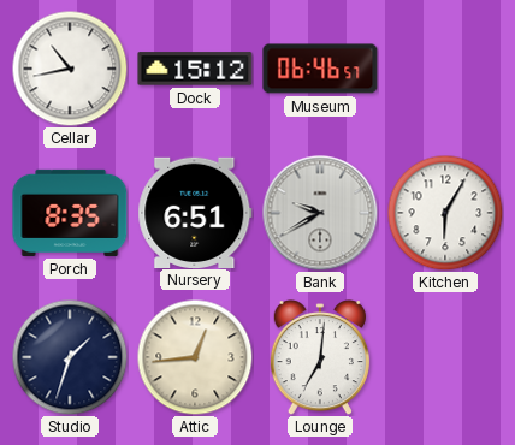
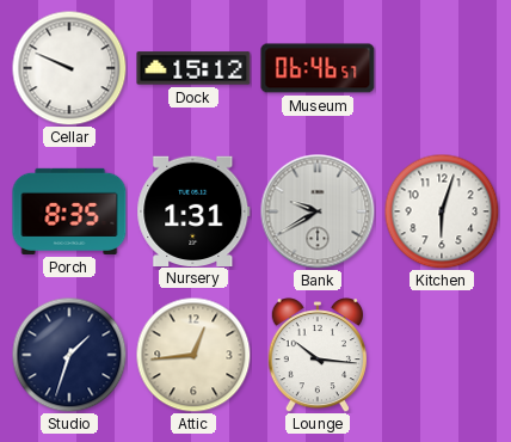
Cellar: 10:43 -> 9:49 (69, 68)
Nursery: 6:51 -> 1:31 (193, 210)
Kitchen: 6:05 -> 6:03 (442, 211)
Lounge: 7:01 -> 10:16 (318, 355)
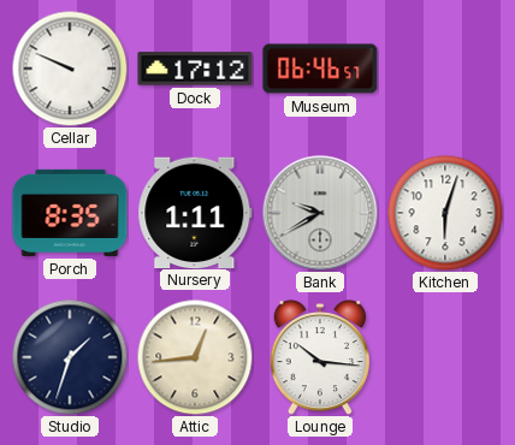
Dock: 15:12 -> 17:12 (195, 69)
Nursery: 1:31 -> 1:11 (195, 212)
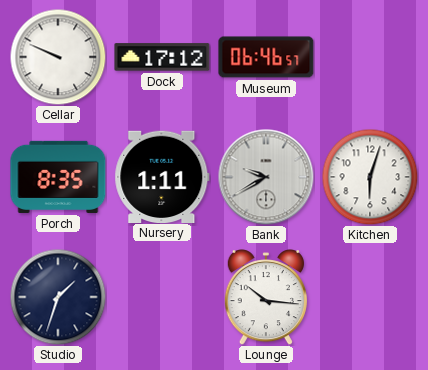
Attic: 12:44 -> none (195, 357)
